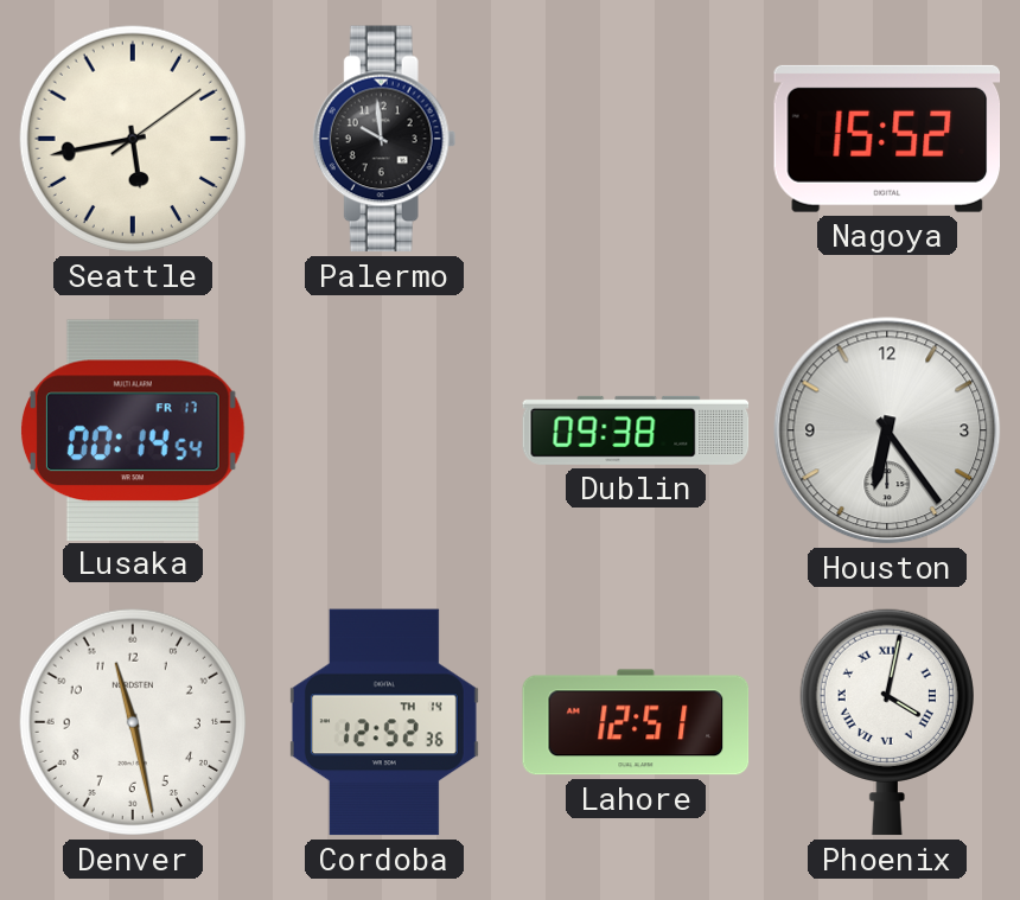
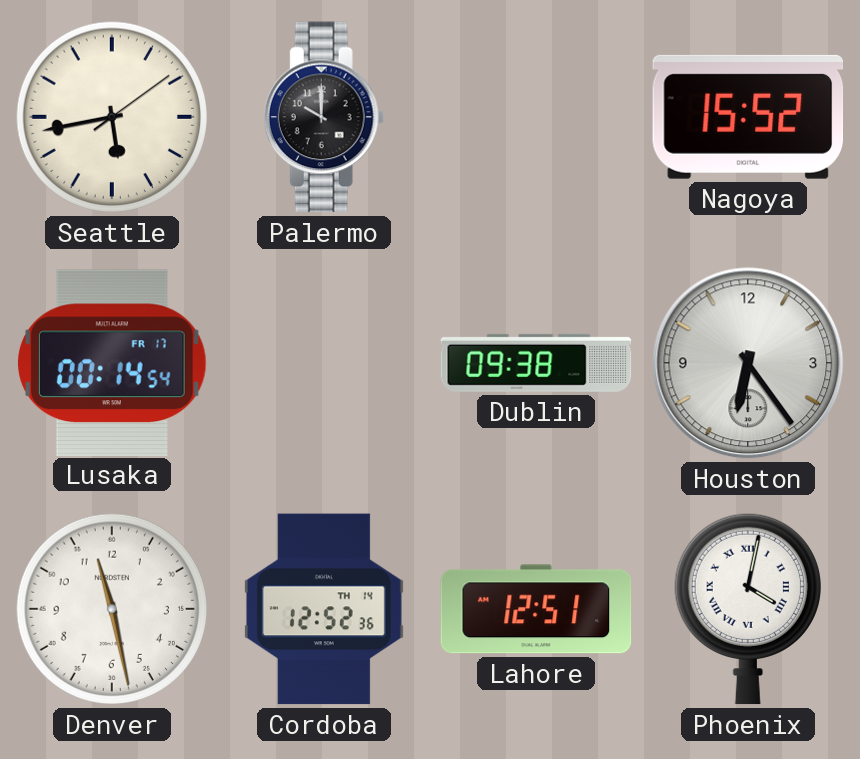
Palermo: 9:59 -> 10:00 (324, 117)
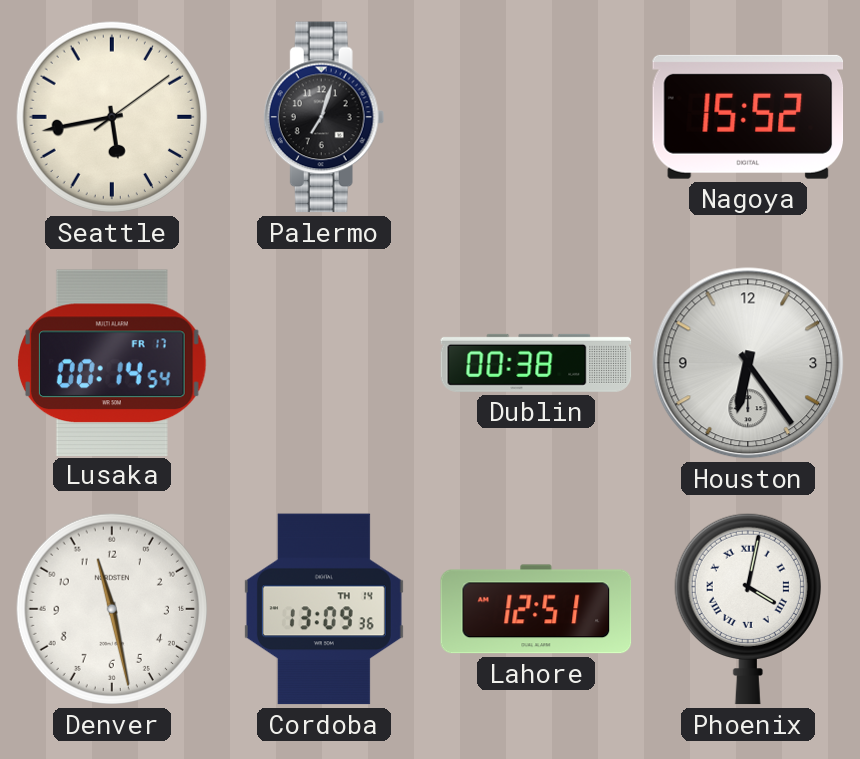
Palermo: 10:00 -> 7:03 (324, 117)
Dublin: 09:38 -> 00:38 (536, 363)
Cordoba: 12:52 -> 13:09 (324, 609)
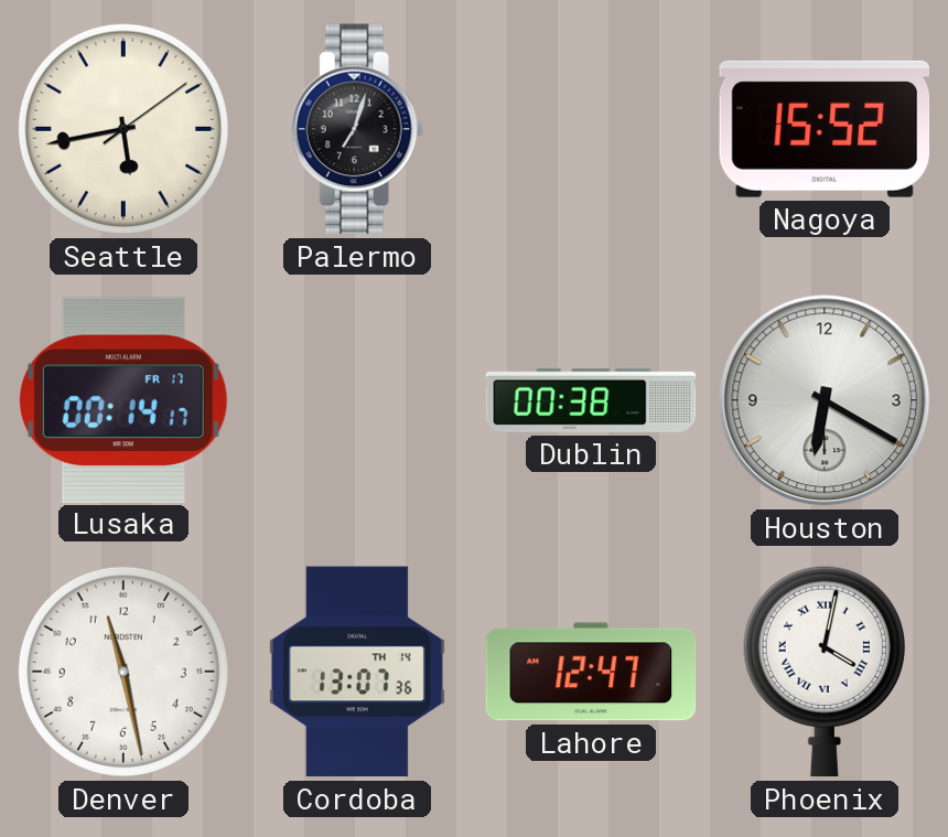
Lusaka: 00:14:54 -> 00:14:17 (123, 399)
Houston: 6:24 -> 6:20 (825, 400)
Cordoba: 13:09 -> 13:07 (357, 672)
Lahore: 12:51 -> 12:47 (591, 672)
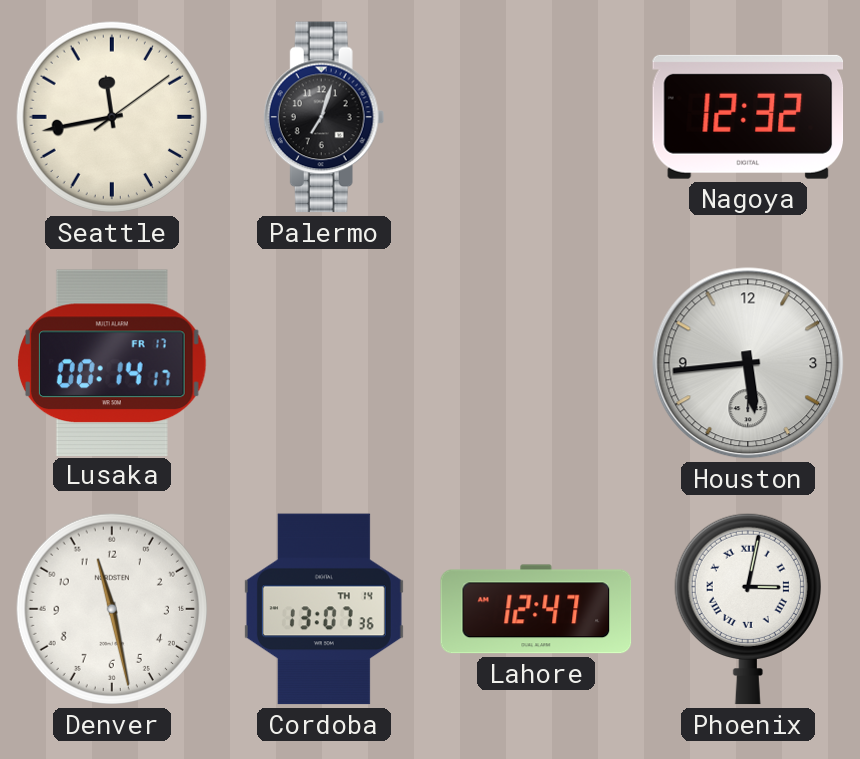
Seattle: 5:43 -> 11:43 (112, 117)
Nagoya: 15:52 -> 12:32 (747, 117)
Dublin: 00:38 -> none (591, 400)
Houston: 6:20 -> 5:44 (748, 363)
Phoenix: 4:02 -> 3:02 (748, 609)
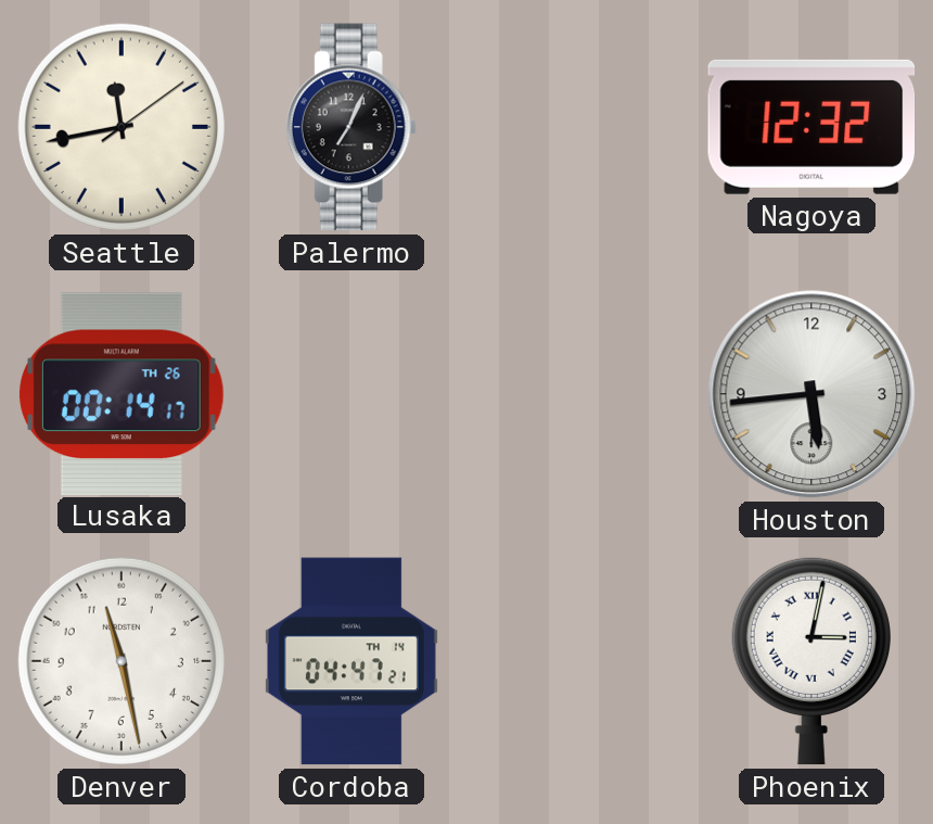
Palermo: 7:03 -> 7:04 (352, 127)
Lusaka date: FR 17 -> TH 26 (122, 393)
Cordoba: 13:07 -> 04:47 (352, 661)
Lahore: 12:47 -> none (536, 609)
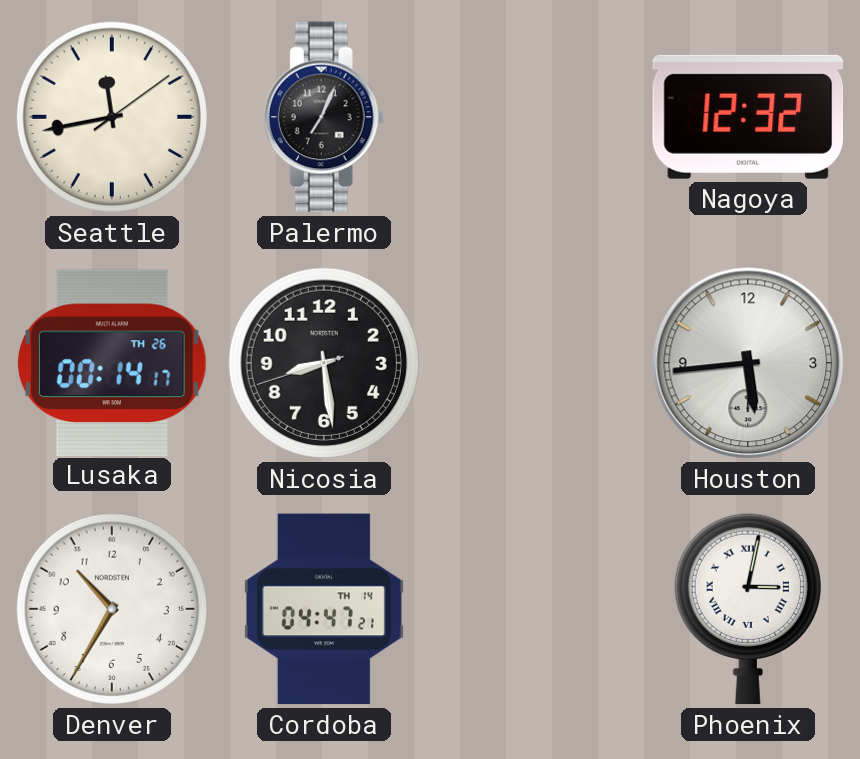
Nicosia: none -> 8:28 (324, 363)
Denver: 11:28 -> 10:35 (112, 609)
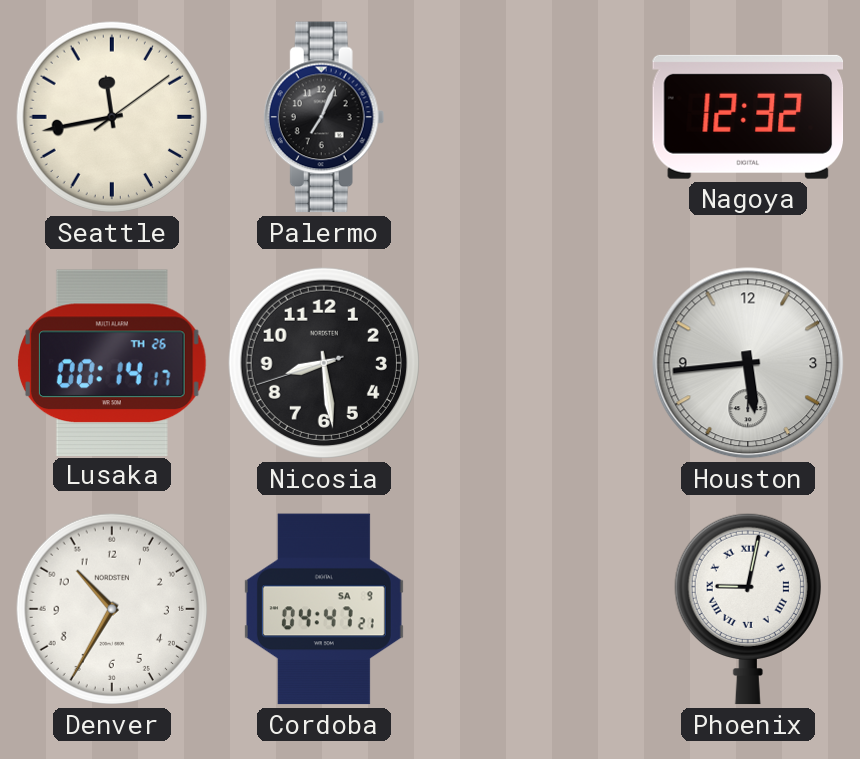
Cordoba date: TH 14 -> SA 9 (324, 609)
Phoenix: 3:02 -> 9:02 (748, 609)
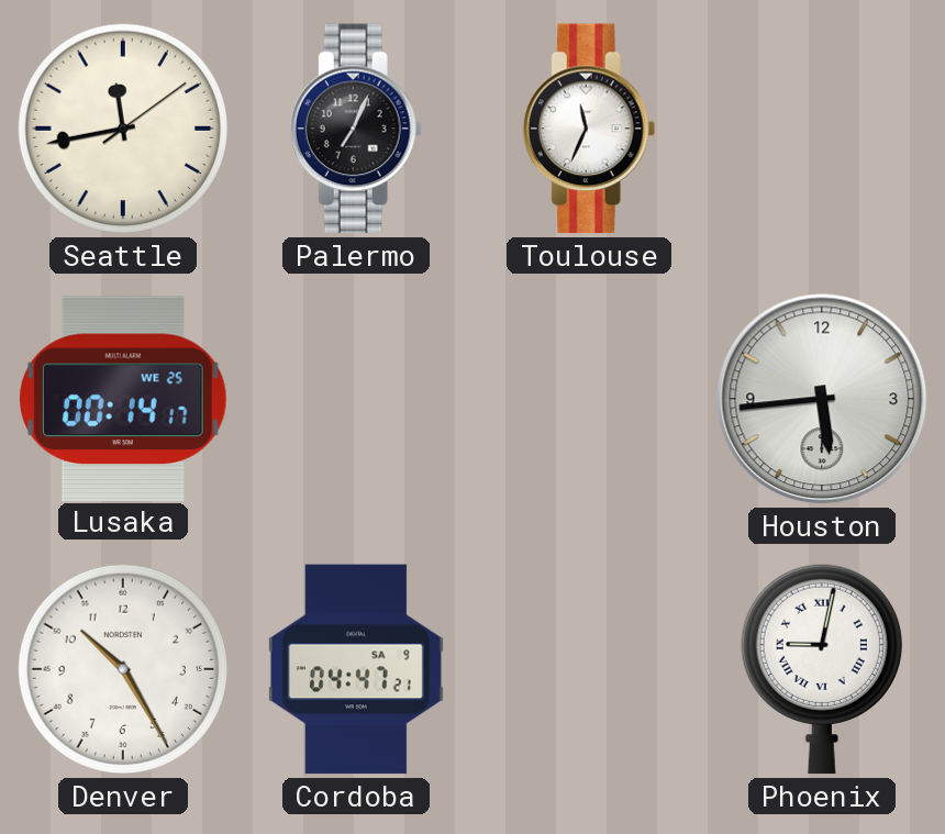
Toulouse: none -> 11:34 (589, 129)
Nagoya: 12:32 -> none (747, 117)
Lusaka date: TH 26 -> WE 25 (123, 398)
Nicosia: 8:28 -> none (324, 363)
Denver: 10:35 -> 10:25 (123, 669)
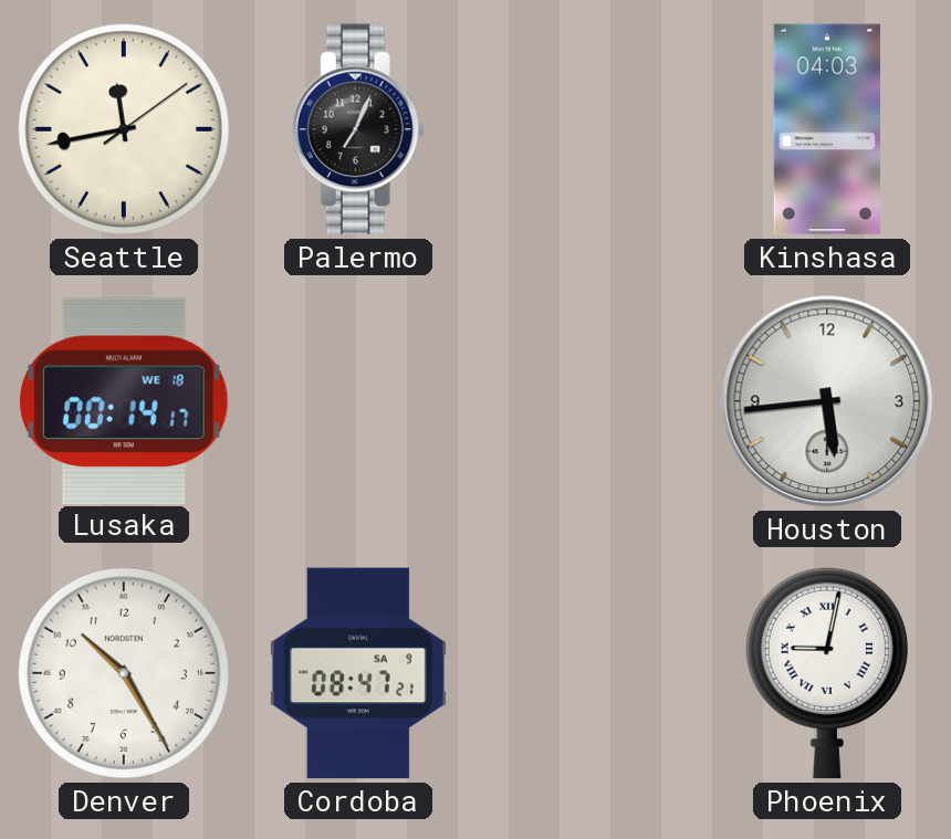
Toulouse: 11:34 -> none (589, 129)
Kinshasa: none -> 04:03 (827, 129)
Lusaka date: WE 25 -> WE 18 (124, 400)
Cordoba: 04:47 -> 08:47 (358, 673)
